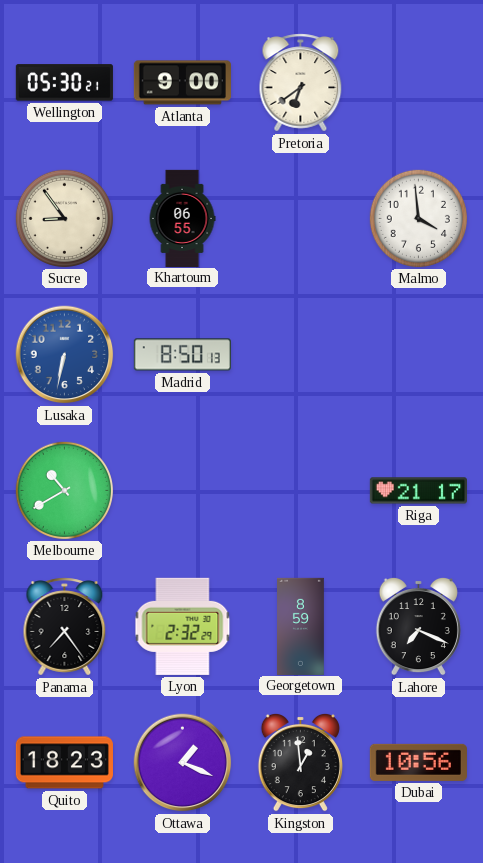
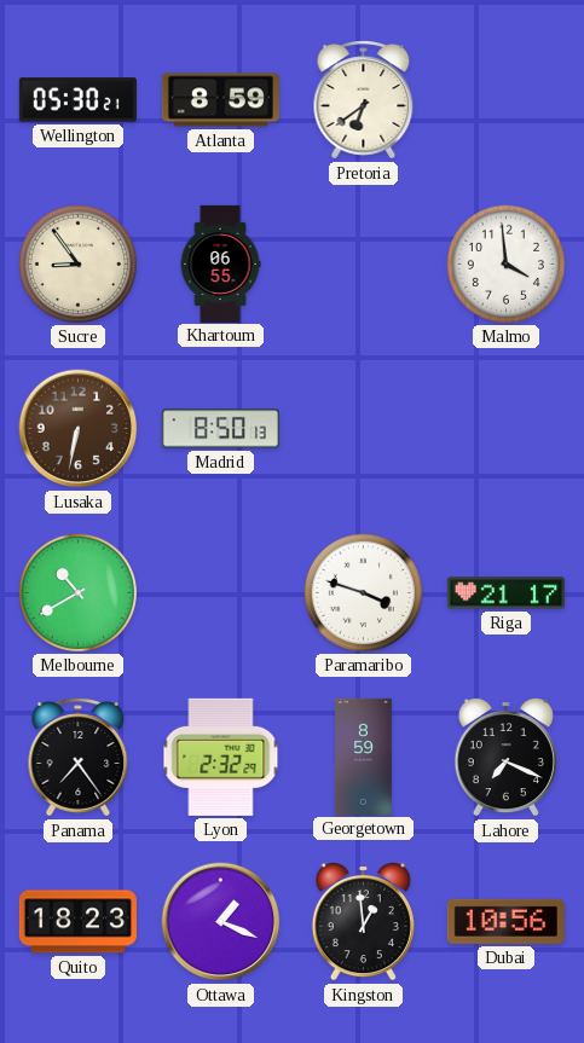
Atlanta: 9:00 -> 8:59 (220, 100)
Lusaka dial: blue -> brown (79, 429)
Paramaribo: none -> 3:48 (363, 592)
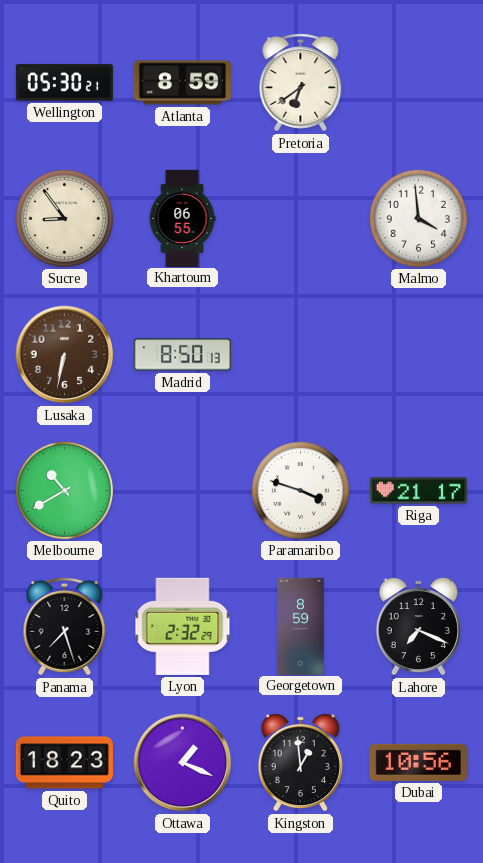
Panama: 7:24 -> 7:27 (65, 627)
